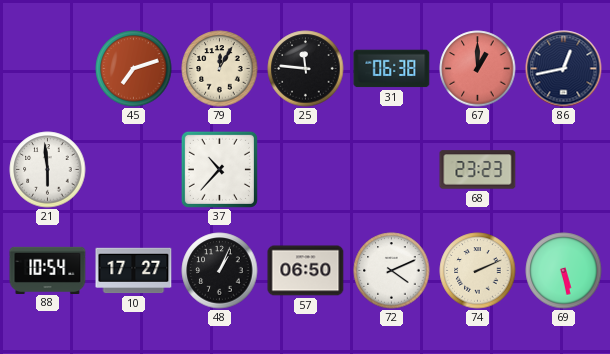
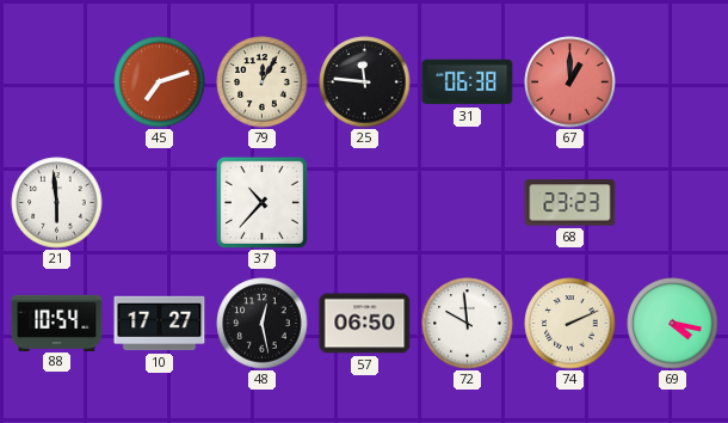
86: 12:43 -> none (564, 69)
48: 1:04 -> 12:28 (263, 324)
72: 4:11 -> 9:59 (468, 324)
69: 5:28 -> 4:17 (673, 324)
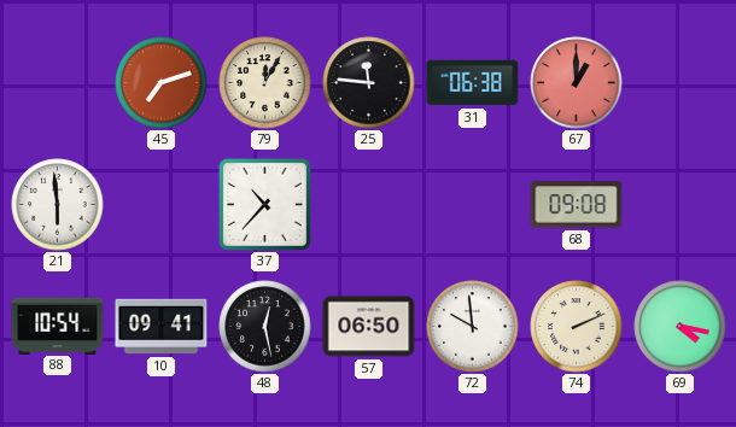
68: 23:23 -> 09:08 (577, 205)
10: 17:27 -> 09:41 (162, 327)
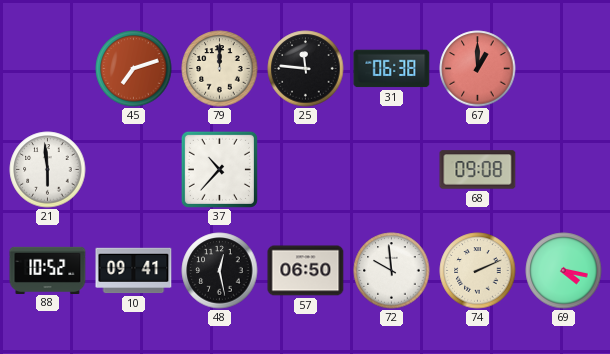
79: 12:05 -> 12:00 (220, 69)
88: 10:54 -> 10:52 (48, 270)
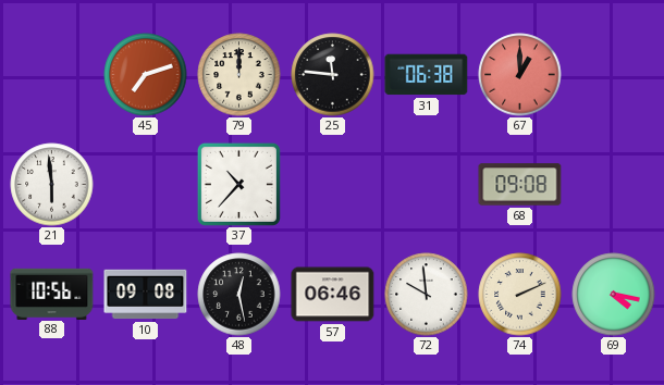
88: 10:52 -> 10:56 (52, 294)
10: 09:41 -> 09:08 (146, 295)
57: 06:50 -> 06:46 (333, 295)
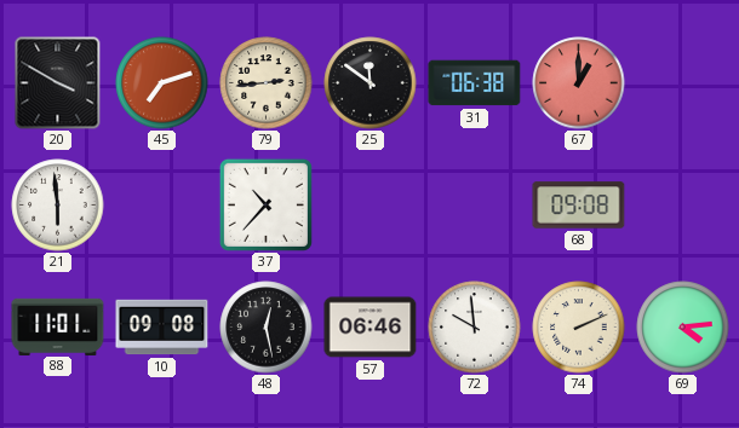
20: none -> 3:50 (58, 83)
79: 12:00 -> 2:44 (267, 83)
25: 11:46 -> 11:51 (371, 83)
88: 10:56 -> 11:01 (58, 326)
69: 4:17 -> 4:14 (683, 328)
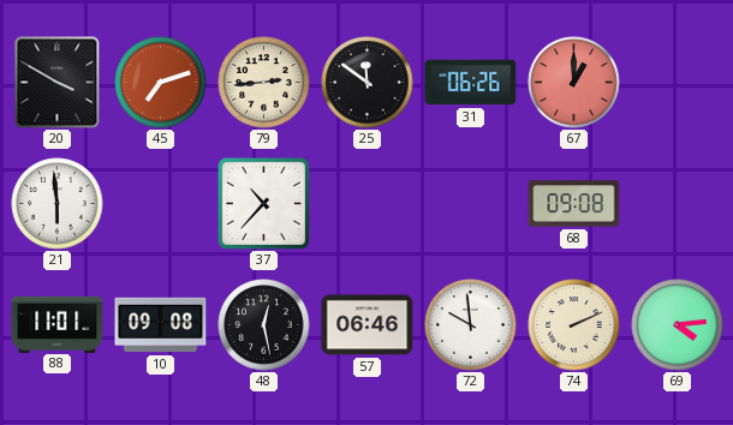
31: 06:38 -> 06:26 (471, 83)
